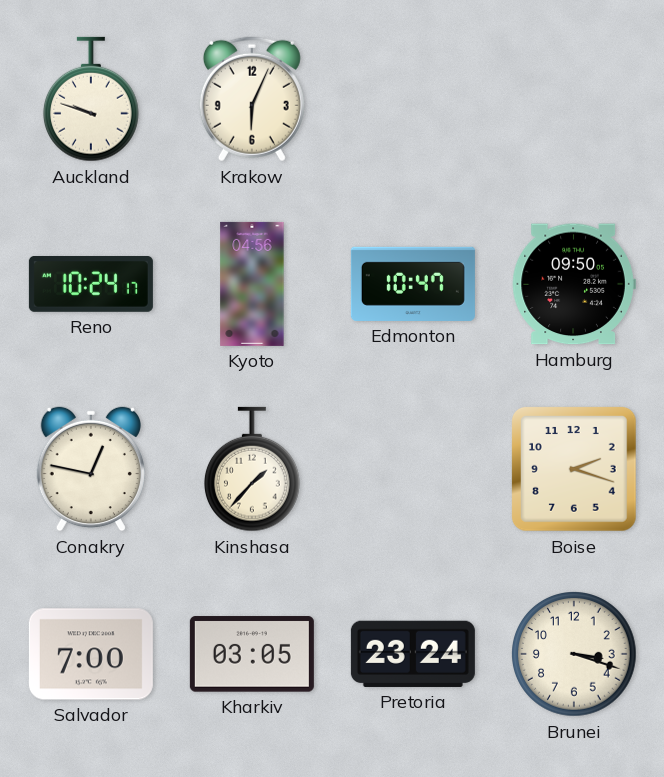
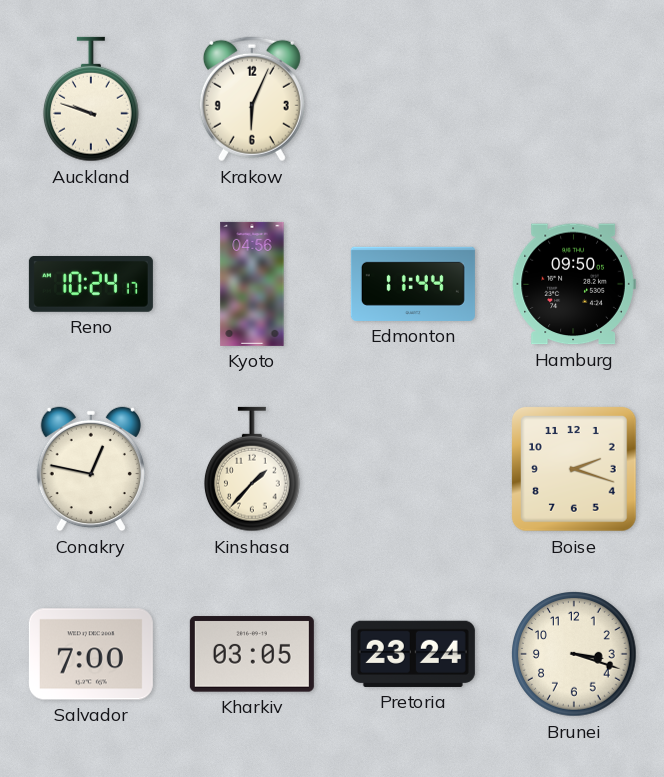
Edmonton: 10:47 -> 11:44 (413, 284)
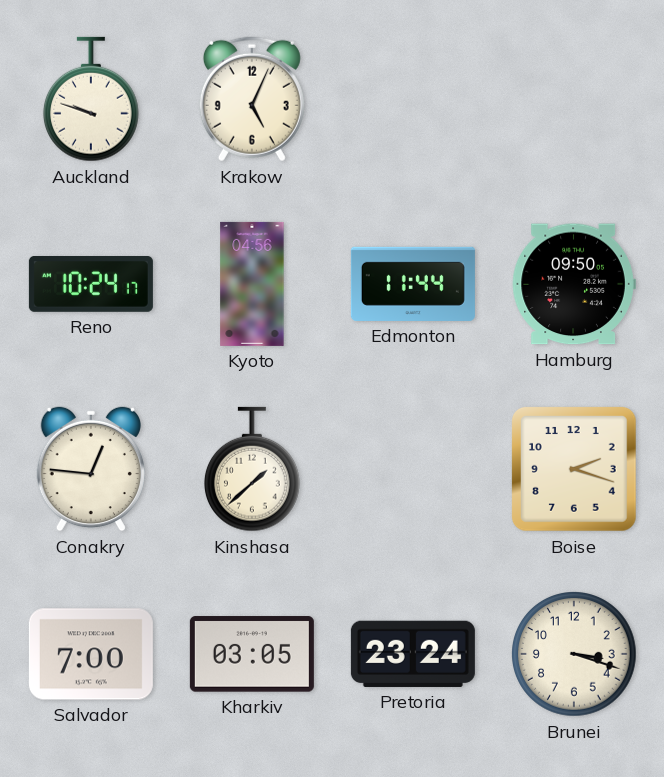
Krakow: 6:04 -> 5:04 (252, 99)
Conakry: 12:47 -> 12:46 (91, 469)
Kinshasa: 1:37 -> 1:38 (252, 469)
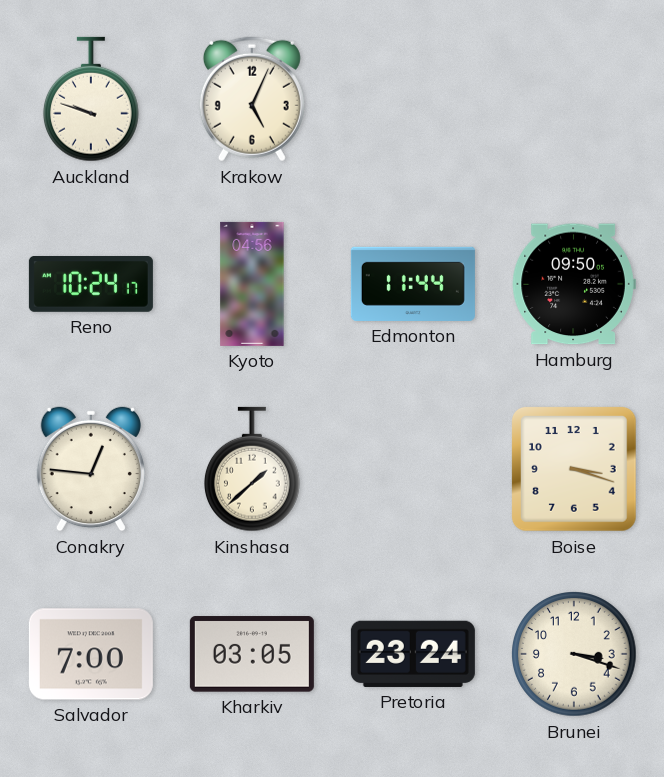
Boise: 2:18 -> 3:18 (575, 470)
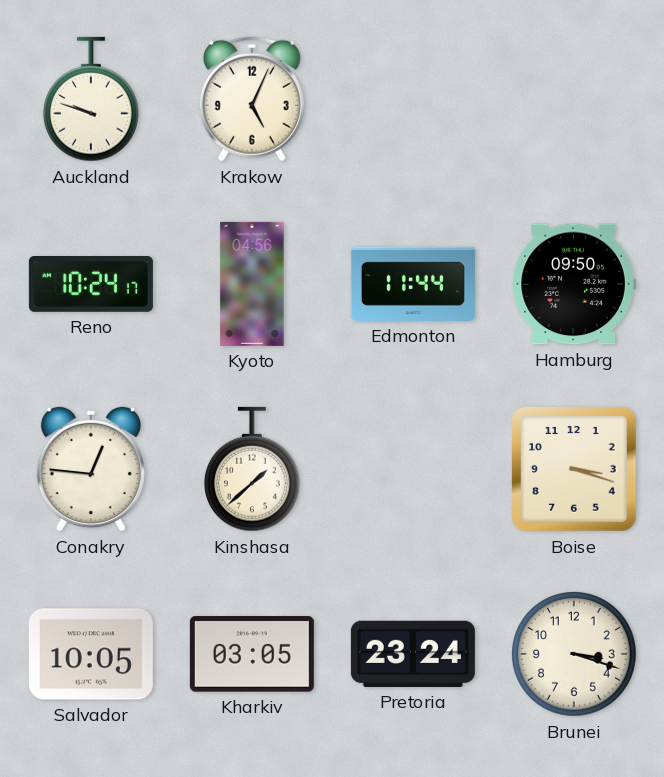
Salvador: 7:00 -> 10:05 (91, 654)
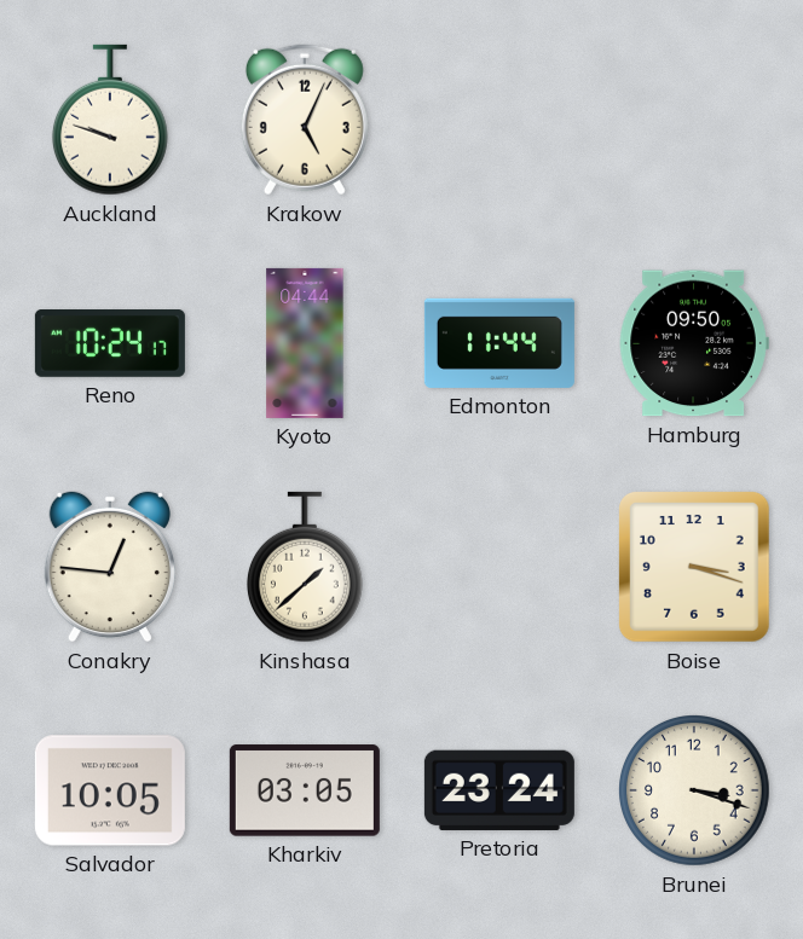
Kyoto: 04:56 -> 04:44 (305, 343)
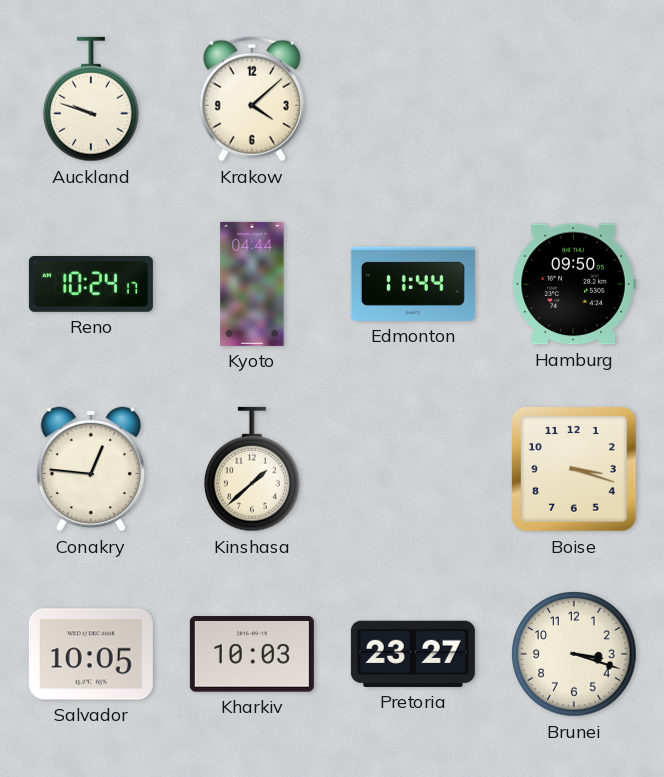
Krakow: 5:04 -> 4:08 (252, 99)
Kharkiv: 03:05 -> 10:03 (252, 654)
Pretoria: 23:24 -> 23:27 (413, 654)
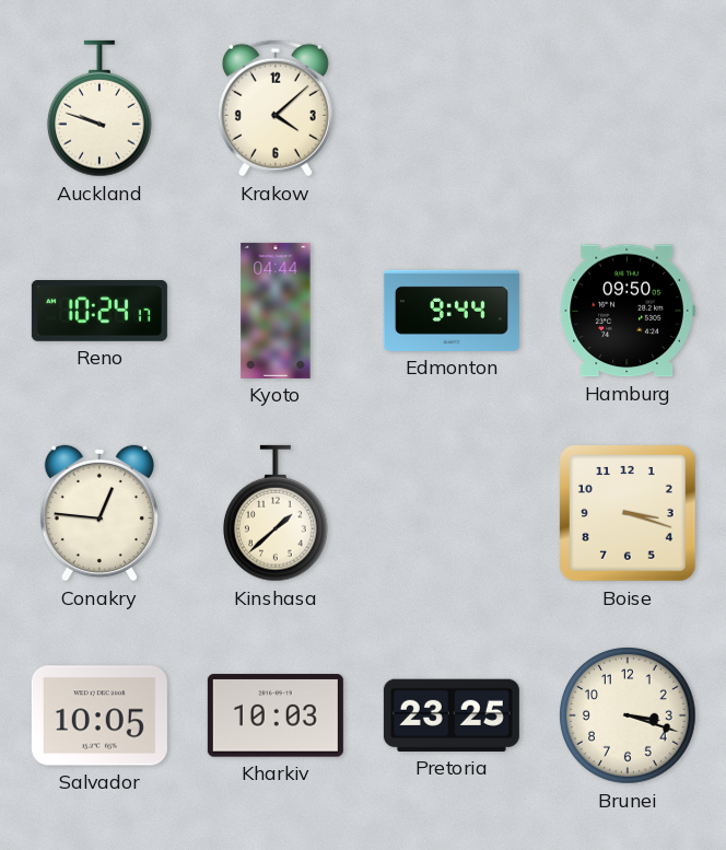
Edmonton: 11:44 -> 9:44 (452, 311)
Pretoria: 23:27 -> 23:25 (452, 715)
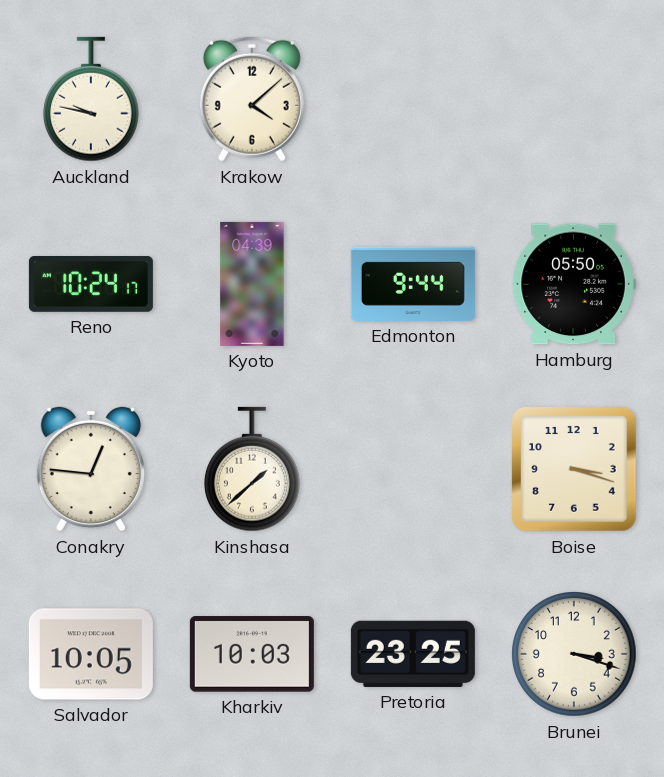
Auckland: 9:48 -> 9:47 (91, 99)
Kyoto: 04:44 -> 04:39 (252, 284)
Hamburg: 09:50 -> 05:50 (574, 284)
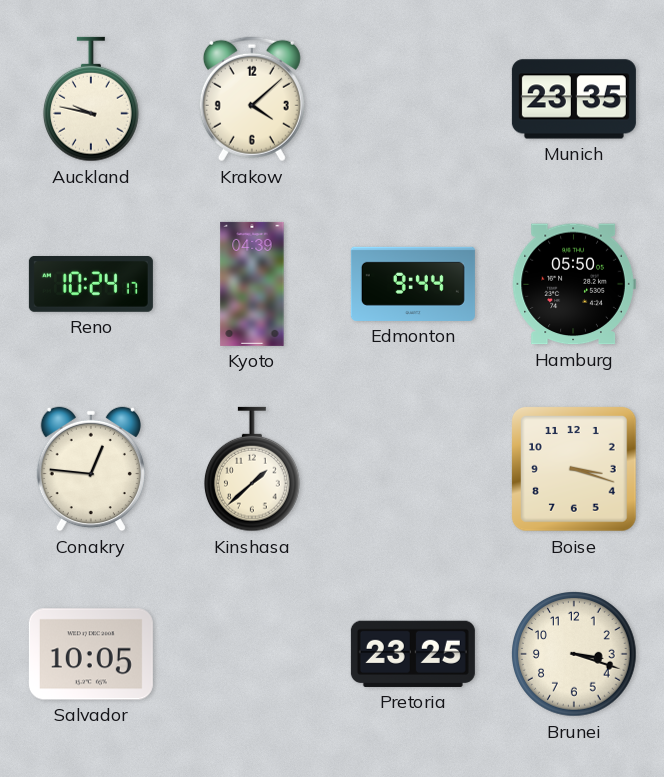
Munich: none -> 23:35 (574, 99)
Kharkiv: 10:03 -> none (252, 654)
